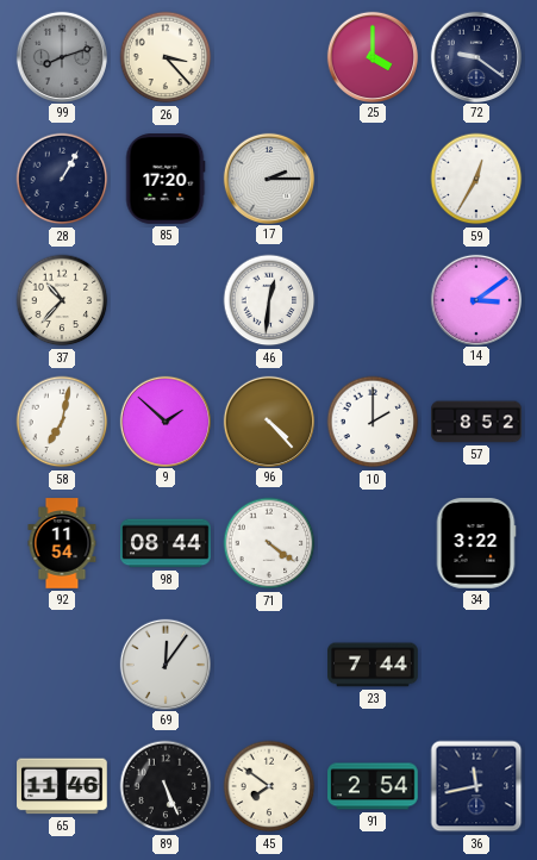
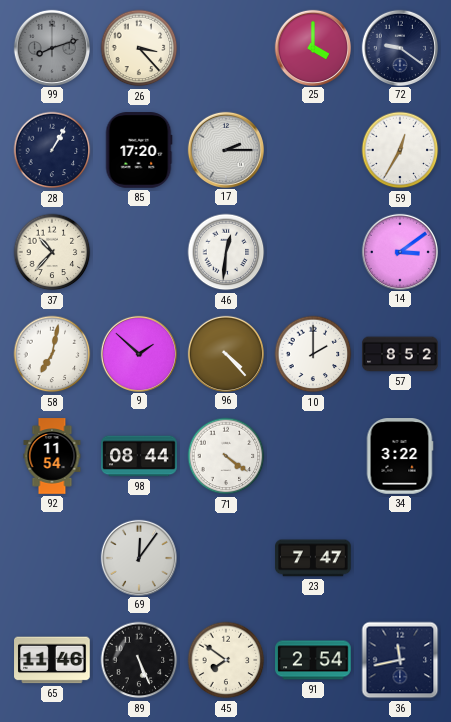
23: 7:44 -> 7:47 (313, 558)
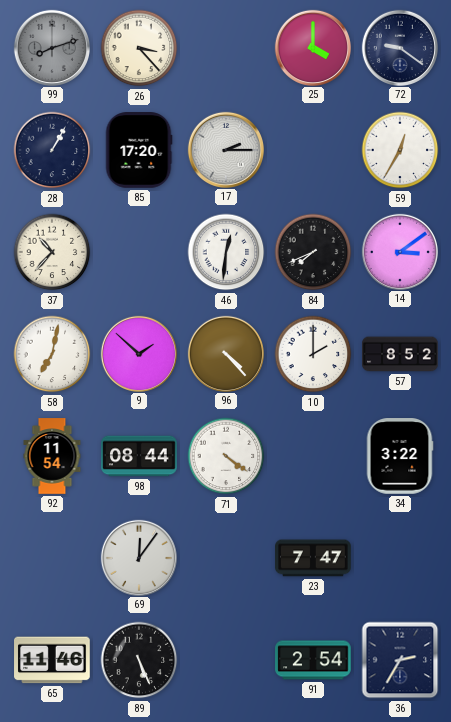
84: none -> 7:41 (313, 252)
45: 7:51 -> none (226, 660)
36: 11:43 -> 2:35 (400, 660)
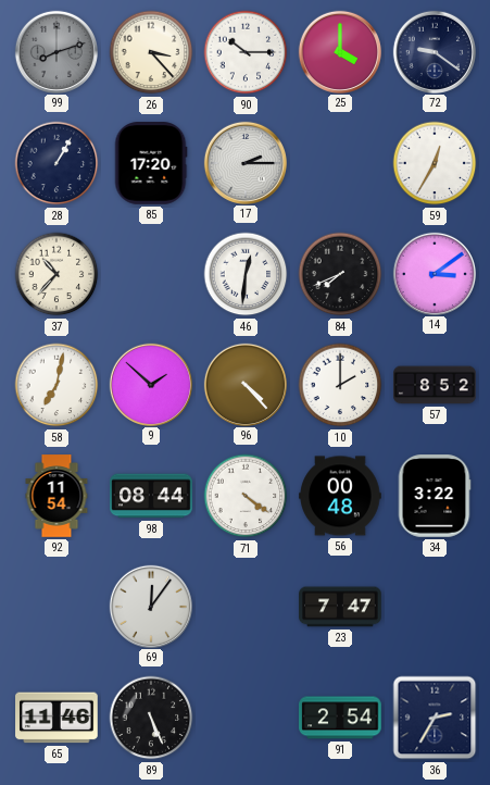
90: none -> 10:15 (246, 52)
56: none -> 00:48 (340, 496)
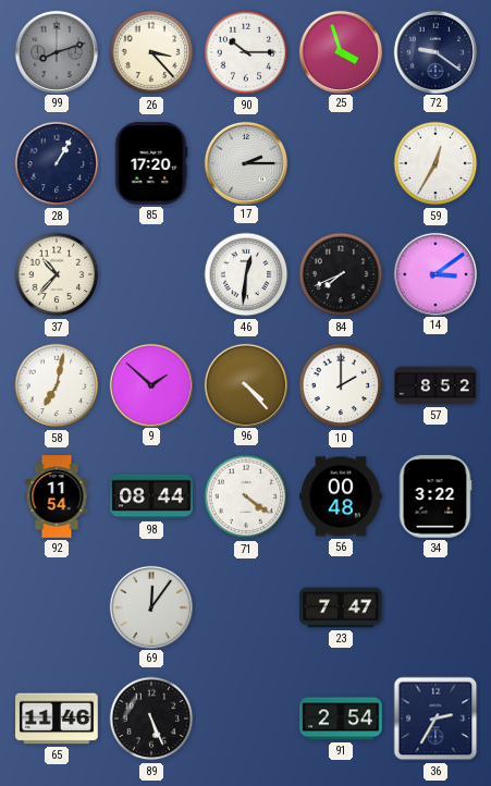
25: 4:00 -> 3:57 (340, 51)
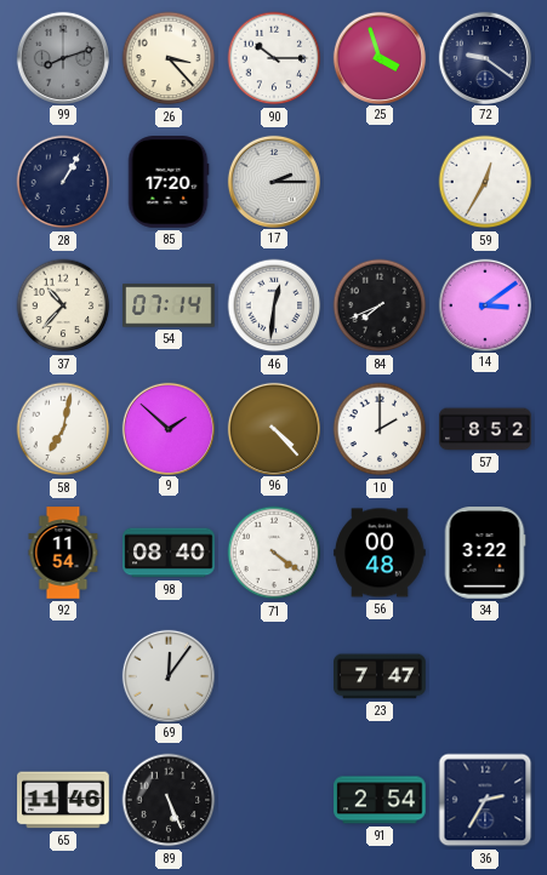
54: none -> 07:14 (169, 305)
98: 08:44 -> 08:40 (169, 553)
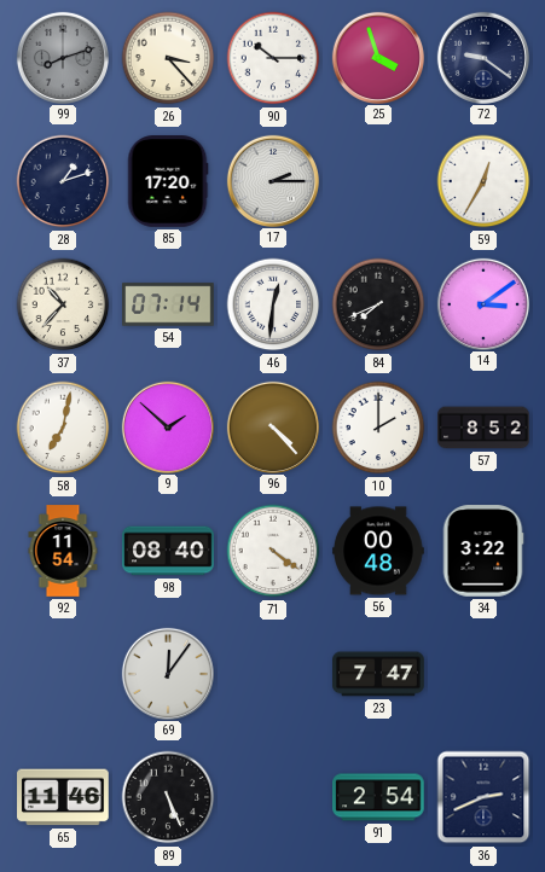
28: 1:05 -> 1:12 (63, 181)
36: 2:35 -> 2:41 (483, 797)
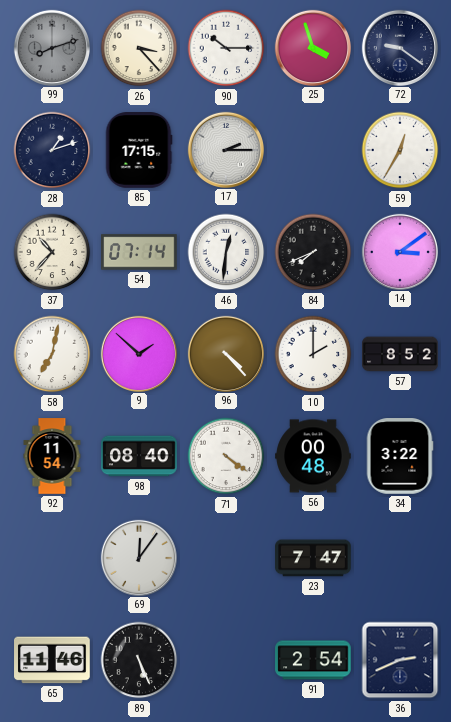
85: 17:20 -> 17:15 (139, 150)
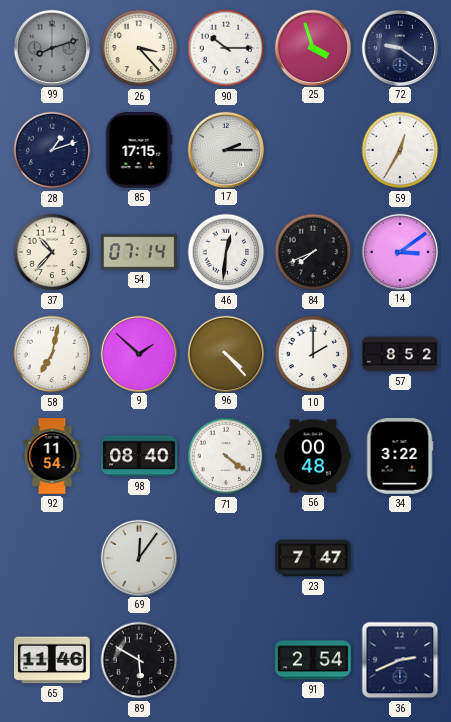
89: 5:26 -> 5:50 (139, 660)
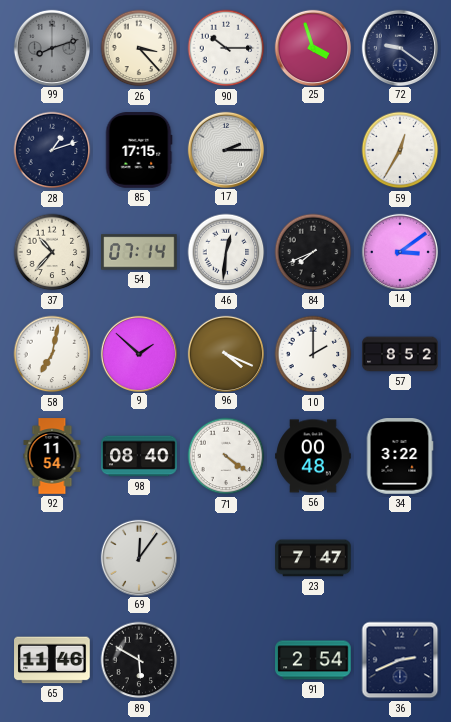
96: 4:23 -> 4:19 (225, 353)
